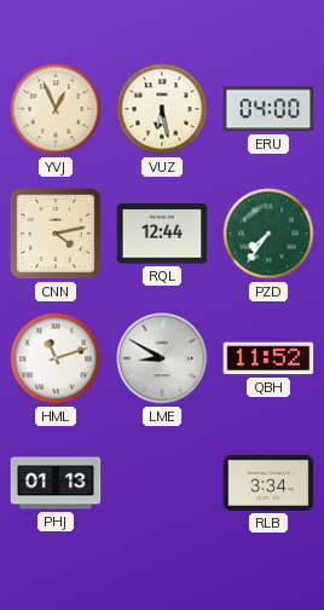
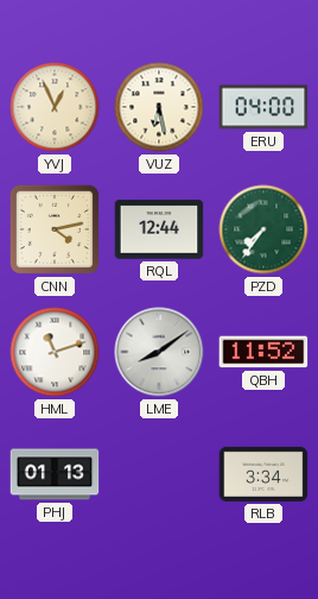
LME: 8:50 -> 8:09 (159, 352)
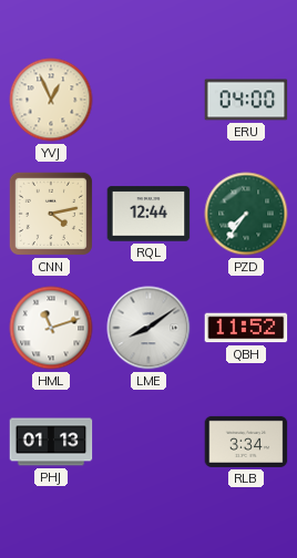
VUZ: 6:28 -> none (159, 107)
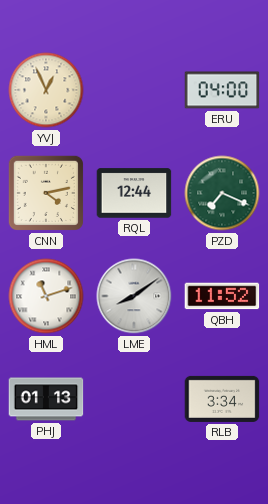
PZD: 7:36 -> 7:19 (222, 193)
